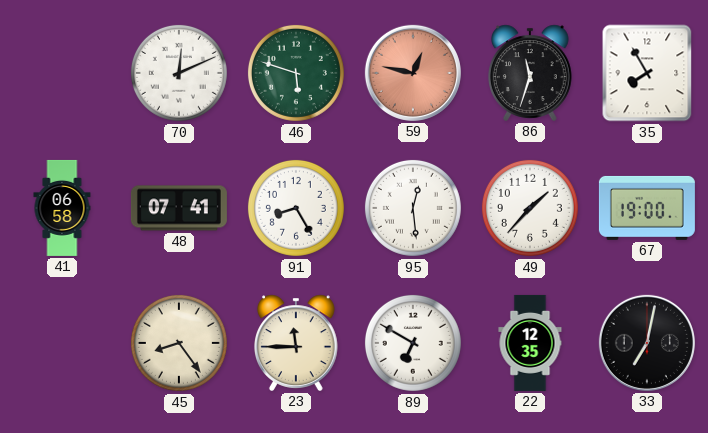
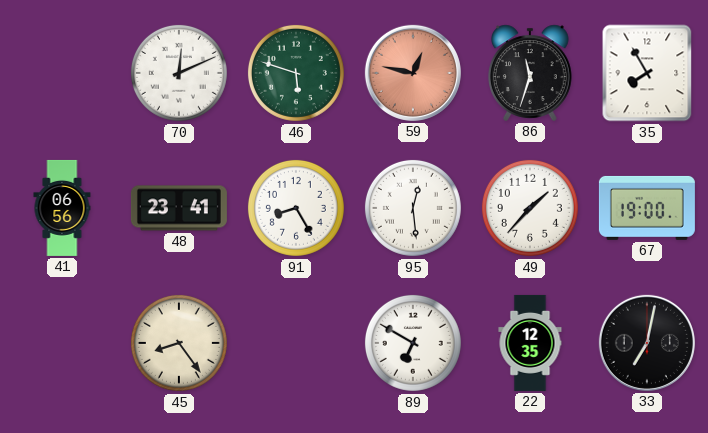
41: 06:58 -> 06:56 (62, 208)
48: 07:41 -> 23:41 (179, 208)
23: 11:45 -> none (297, 343)
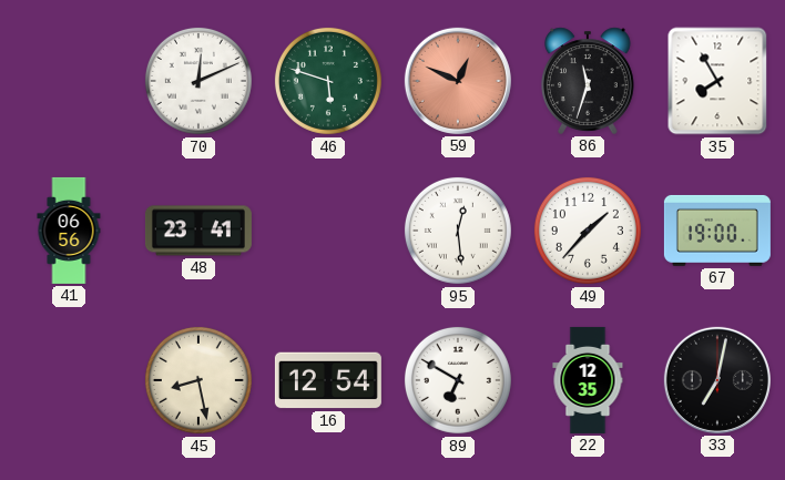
59: 12:47 -> 12:49 (458, 81)
91: 8:25 -> none (296, 208)
45: 8:24 -> 8:28 (198, 380)
16: none -> 12:54 (328, 380)
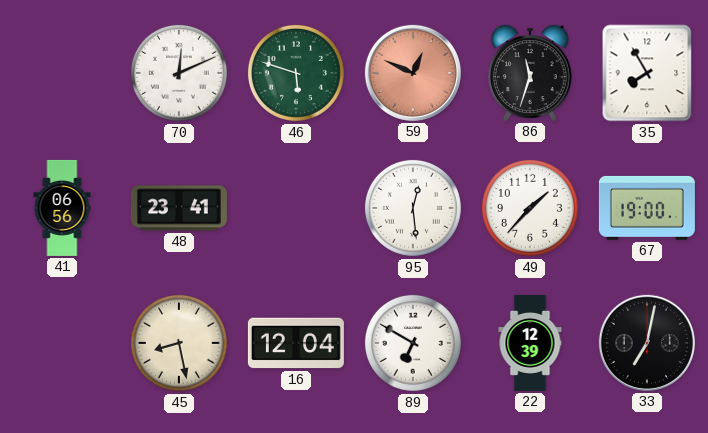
16: 12:54 -> 12:04 (296, 343)
22: 12:35 -> 12:39 (530, 343)
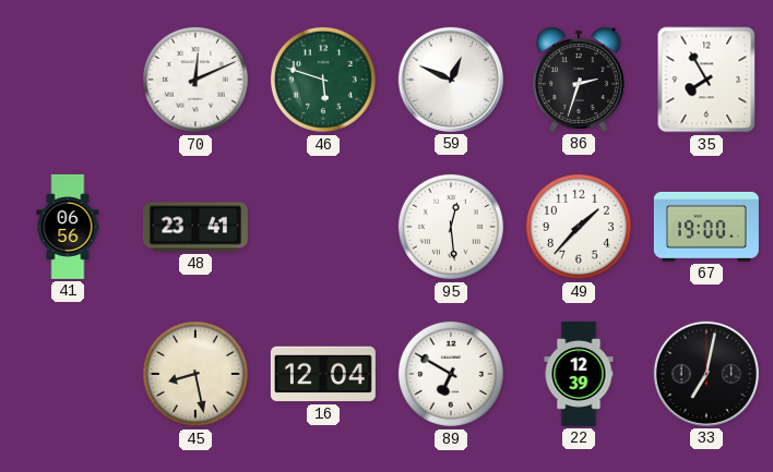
59 dial: salmon -> white (451, 80)
86: 11:33 -> 2:33 (580, 80)
